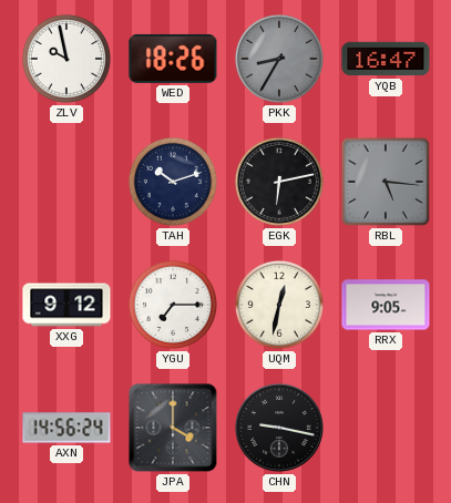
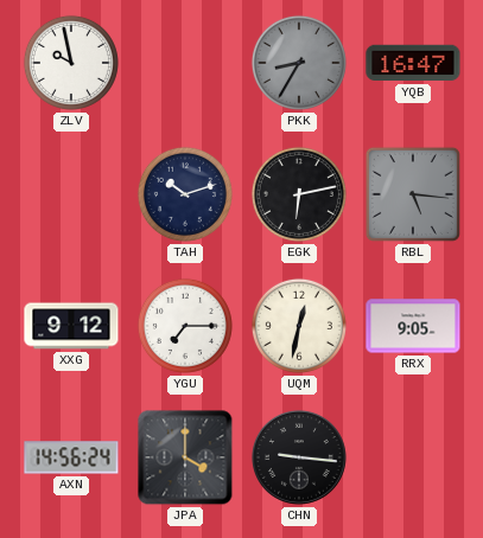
WED: 18:26 -> none (173, 59)
CHN: 9:17 -> 9:16 (300, 459)
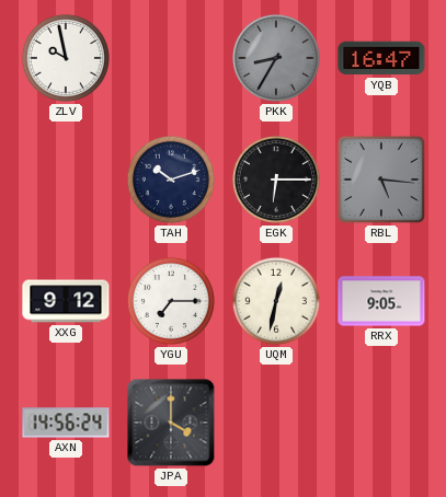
EGK: 6:13 -> 6:15 (276, 180)
CHN: 9:16 -> none (300, 459)
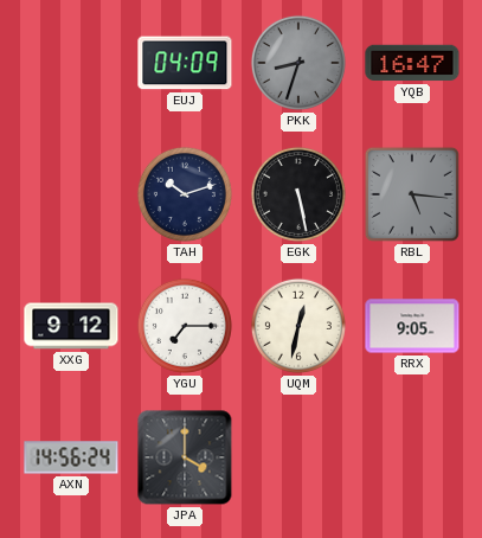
ZLV: 9:58 -> none (66, 58)
EUJ: none -> 04:09 (185, 63)
PKK: 8:35 -> 8:33 (298, 63)
EGK: 6:15 -> 5:28 (298, 194)
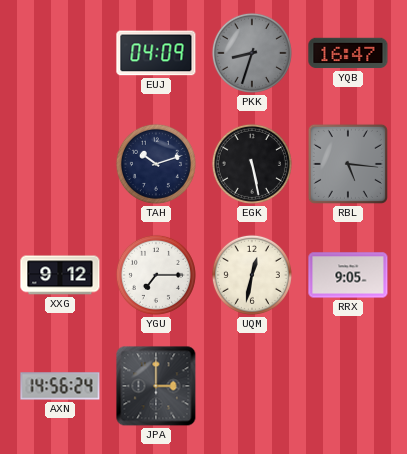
JPA: 4:00 -> 3:00 (156, 386)
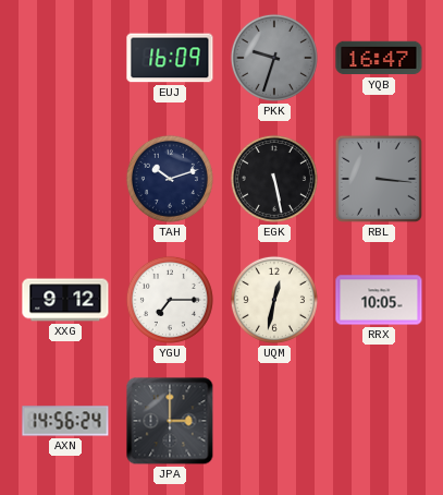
EUJ: 04:09 -> 16:09 (170, 58)
PKK: 8:33 -> 9:33 (274, 58)
RBL: 5:16 -> 3:16 (379, 179)
RRX: 9:05 -> 10:05 (379, 300)
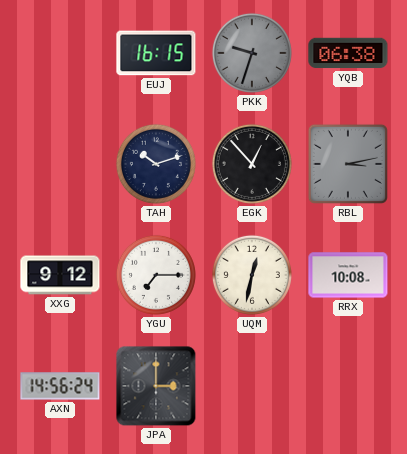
EUJ: 16:09 -> 16:15 (156, 53)
YQB: 16:47 -> 06:38 (348, 53)
EGK: 5:28 -> 12:53 (252, 164)
RBL: 3:16 -> 3:13 (348, 164)
RRX: 10:05 -> 10:08 (348, 275)
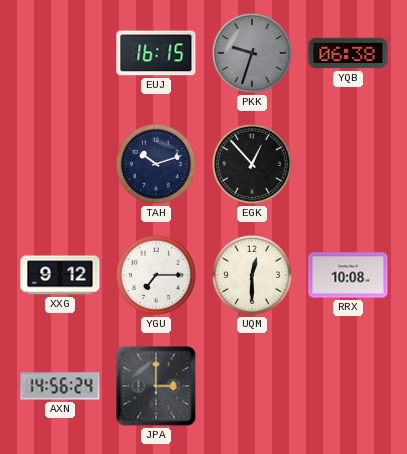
RBL: 3:13 -> none (348, 164)
UQM: 12:32 -> 12:30 (252, 275)
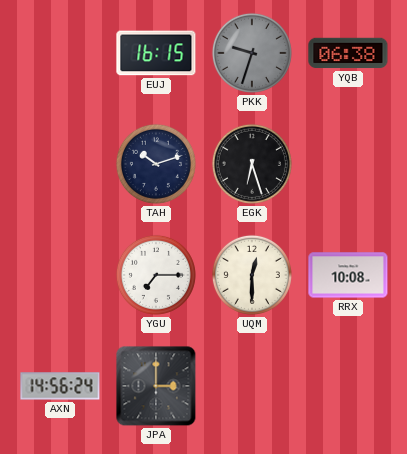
EGK: 12:53 -> 6:27 (252, 164)
XXG: 9:12 -> none (60, 275)
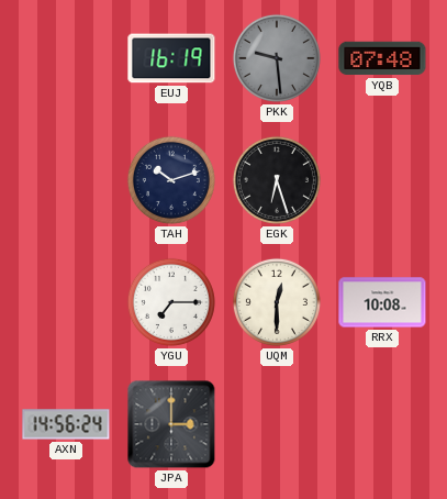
EUJ: 16:15 -> 16:19 (171, 58)
PKK: 9:33 -> 9:29 (277, 58)
YQB: 06:38 -> 07:48 (382, 58)
